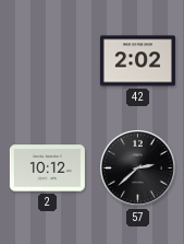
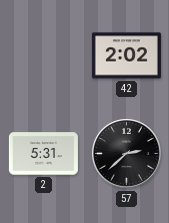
2: 10:12 -> 5:31 (43, 154)
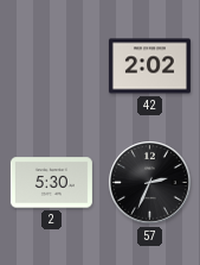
2: 5:31 -> 5:30 (51, 183)
57: 2:38 -> 2:34 (150, 183)
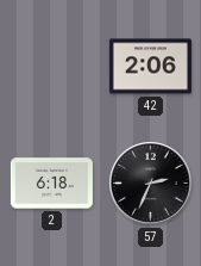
42: 2:02 -> 2:06 (150, 67)
2: 5:30 -> 6:18 (51, 184)
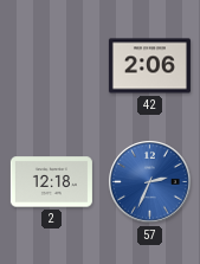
2: 6:18 -> 12:18 (51, 182)
57 dial: black -> blue (150, 182)
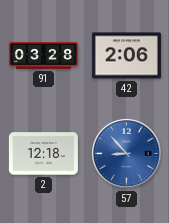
91: none -> 03:28 (43, 56)
57: 2:34 -> 8:53 (127, 154)
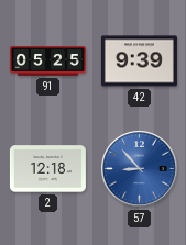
91: 03:28 -> 05:25 (47, 62)
42: 2:06 -> 9:39 (139, 62)
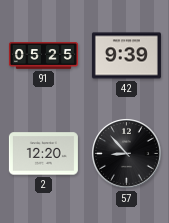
2: 12:18 -> 12:20 (43, 154)
57 dial: blue -> black (127, 154)
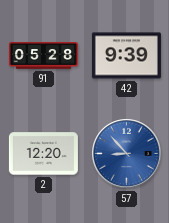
91: 05:25 -> 05:28 (43, 56)
57 dial: black -> blue (127, 154)
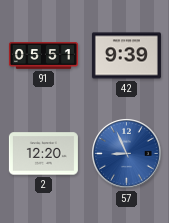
91: 05:28 -> 05:51 (43, 56)
57: 8:53 -> 8:56 (127, 154)
